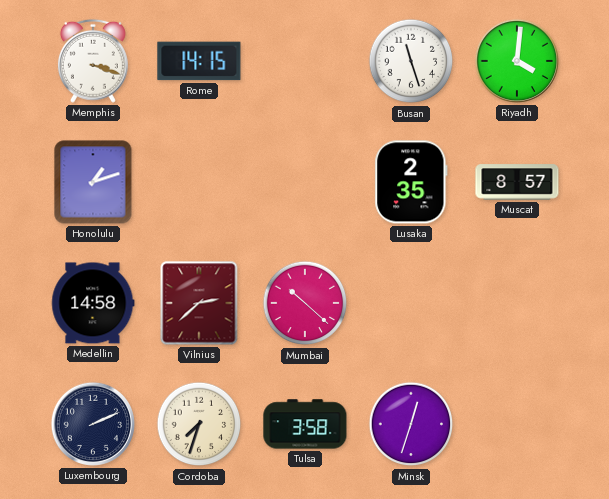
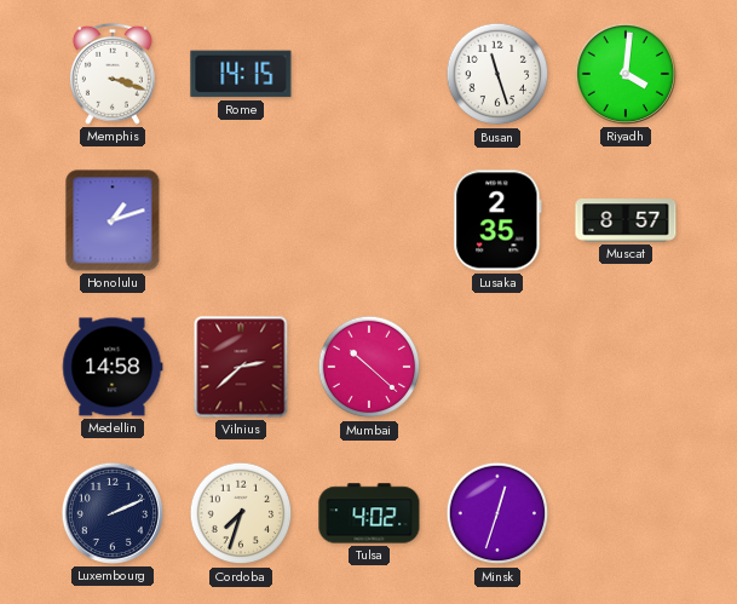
Tulsa: 3:58 -> 4:02 (369, 513)
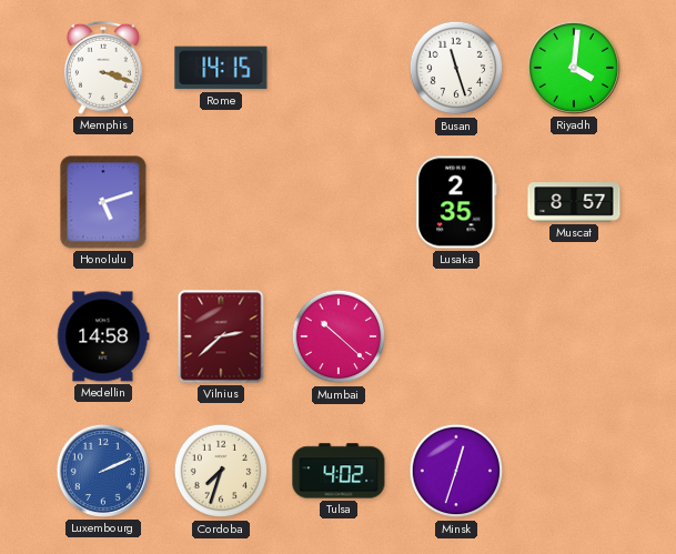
Honolulu: 1:12 -> 5:12 (103, 202)
Luxembourg dial: navy -> blue (103, 471)
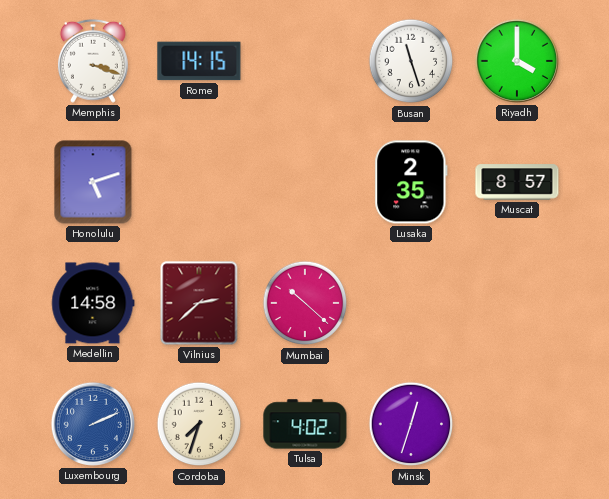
Riyadh: 4:01 -> 4:00 (517, 61)
